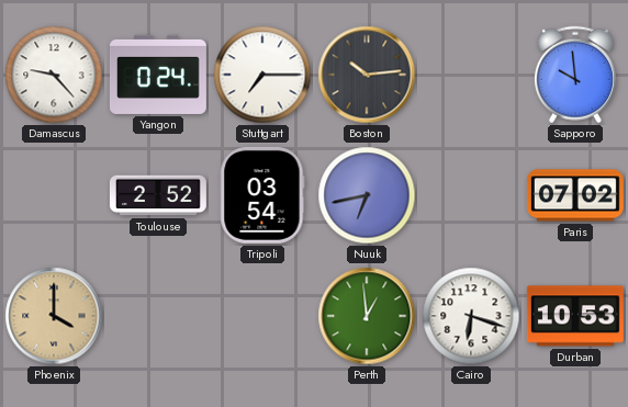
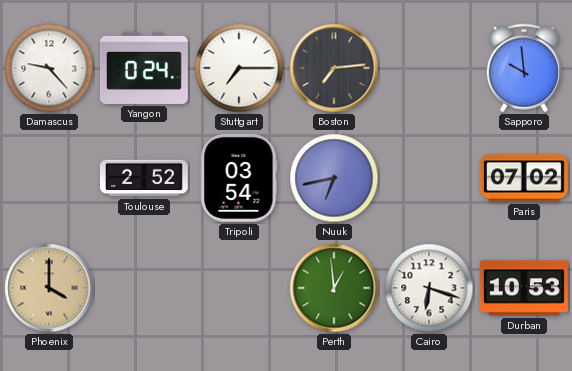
Boston: 10:14 -> 7:14 (334, 68)
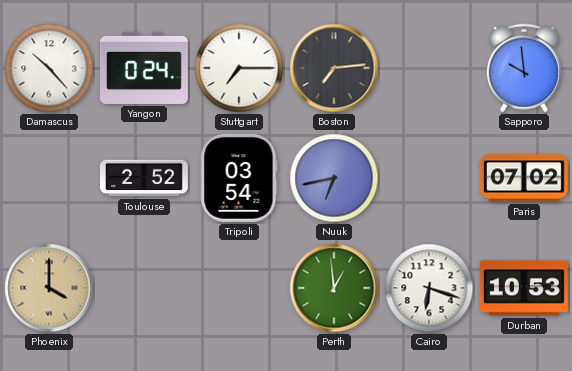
Damascus: 9:23 -> 10:23 (49, 68)
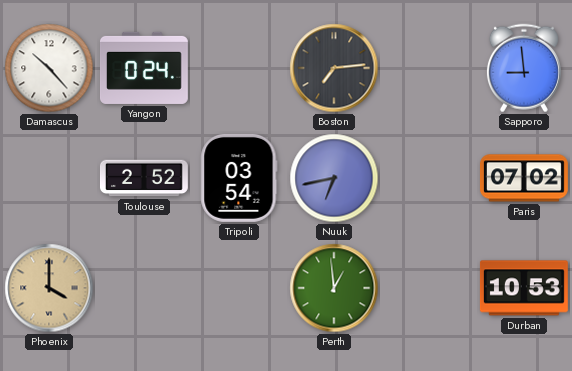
Stuttgart: 7:15 -> none (239, 68)
Sapporo: 9:59 -> 8:59 (524, 68)
Cairo: 6:18 -> none (429, 288)
